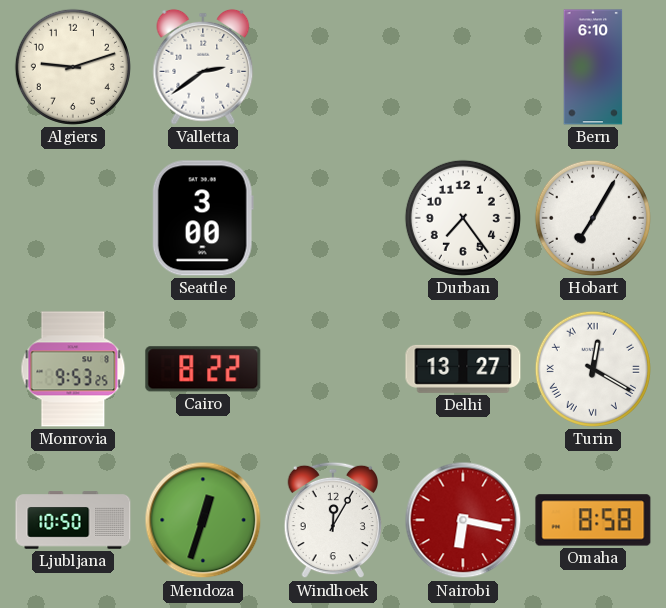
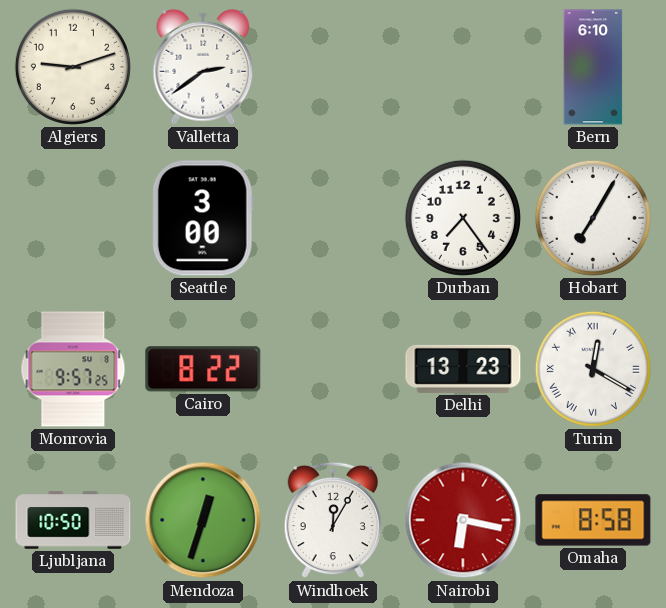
Monrovia: 9:53 -> 9:57 (73, 369)
Delhi: 13:27 -> 13:23 (463, 369)
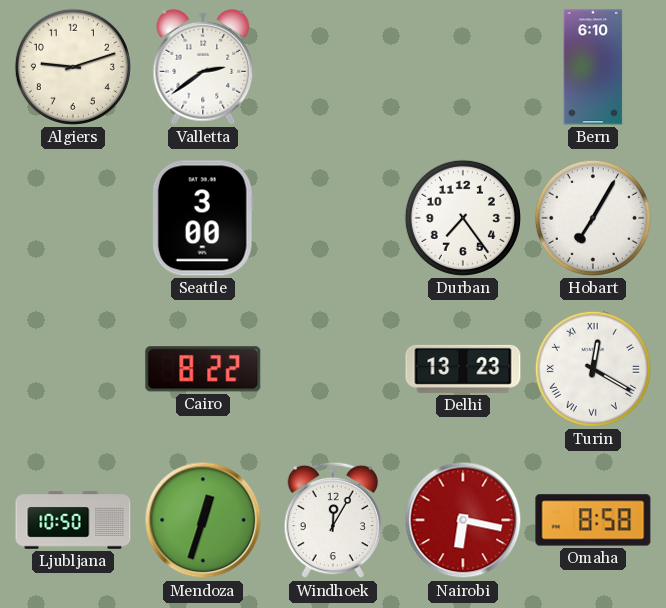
Monrovia: 9:57 -> none (73, 369)
